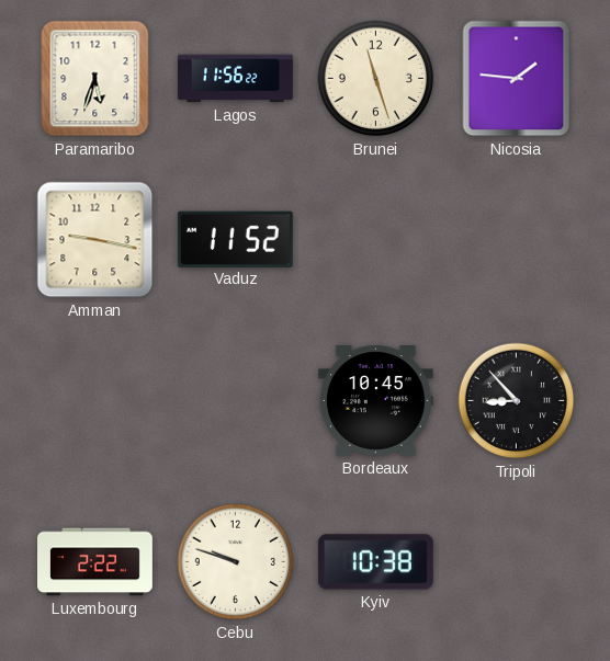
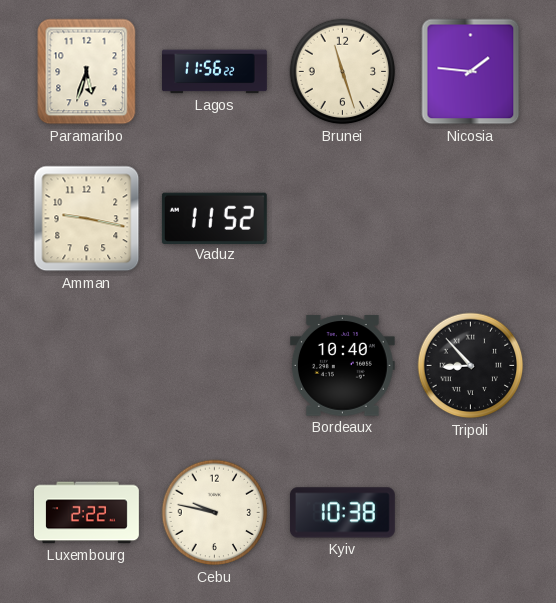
Bordeaux: 10:45 -> 10:40 (342, 366)
Cebu: 9:48 -> 9:47 (215, 513)
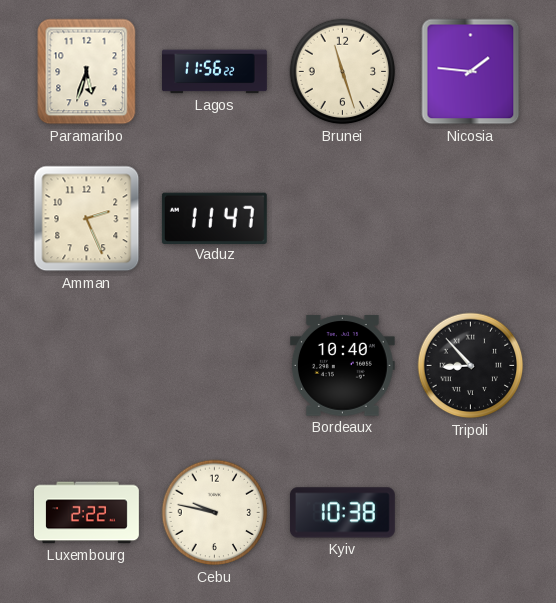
Amman: 9:17 -> 2:26 (87, 219)
Vaduz: 11:52 -> 11:47 (214, 218)
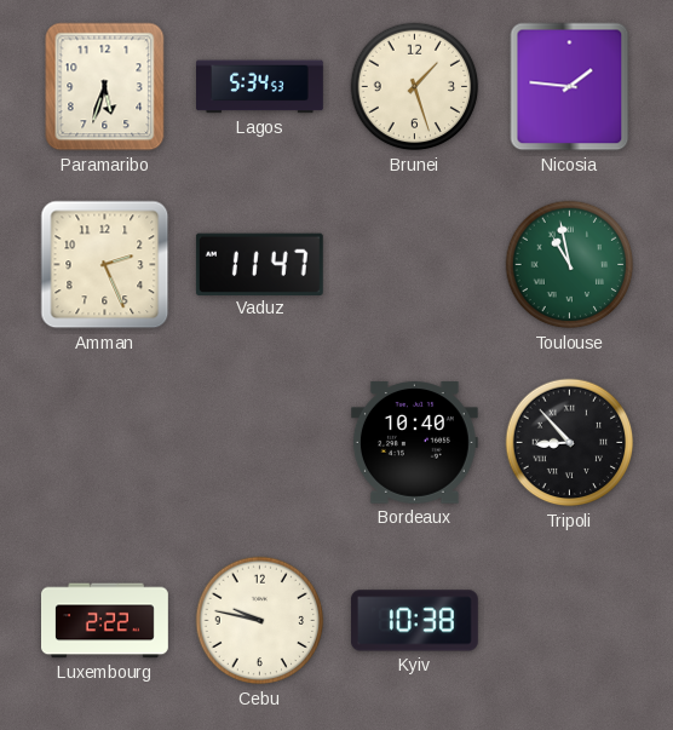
Lagos: 11:56 -> 5:34 (260, 87)
Brunei: 11:27 -> 1:27 (415, 87)
Toulouse: none -> 10:58 (570, 265)
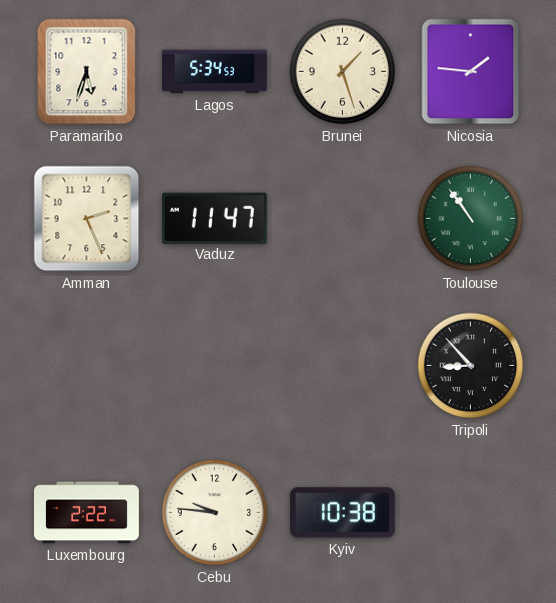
Toulouse: 10:58 -> 10:54 (471, 219)
Bordeaux: 10:40 -> none (414, 443)
Cebu: 9:47 -> 9:46 (215, 513)
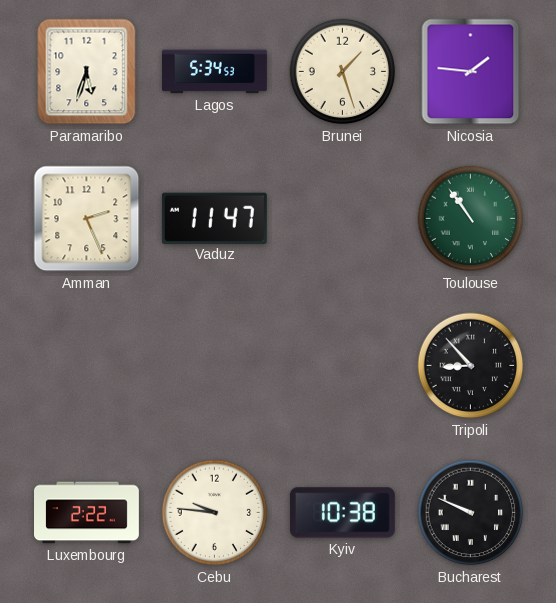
Bucharest: none -> 9:49 (471, 513)
